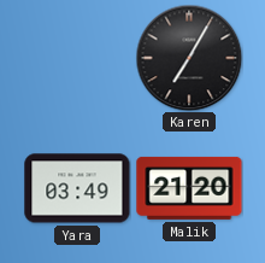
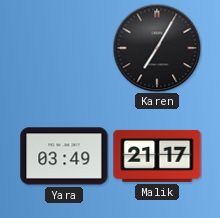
Malik: 21:20 -> 21:17 (157, 156)
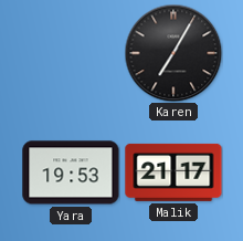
Yara: 03:49 -> 19:53 (71, 172)
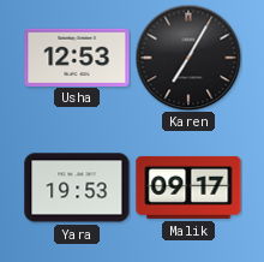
Usha: none -> 12:53 (77, 56)
Malik: 21:17 -> 09:17 (188, 187)
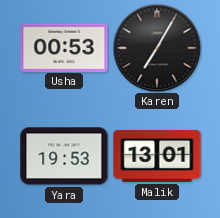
Usha: 12:53 -> 00:53 (64, 47)
Malik: 09:17 -> 13:01 (157, 156)
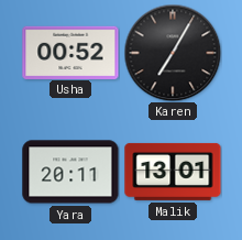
Usha: 00:53 -> 00:52 (70, 52)
Yara: 19:53 -> 20:11 (70, 172)
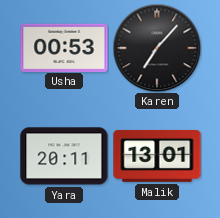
Usha: 00:52 -> 00:53 (64, 47)
Karen: 7:05 -> 7:07 (157, 48)
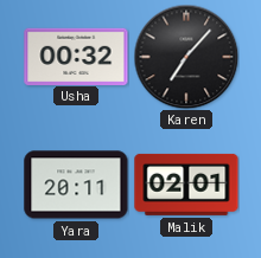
Usha: 00:53 -> 00:32 (76, 56)
Malik: 13:01 -> 02:01 (186, 185)
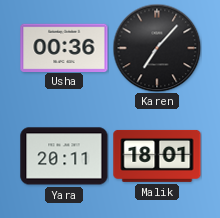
Usha: 00:32 -> 00:36 (64, 47)
Malik: 02:01 -> 18:01 (157, 156)
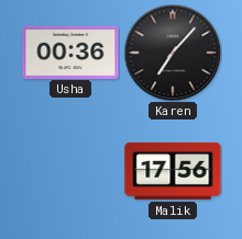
Yara: 20:11 -> none (64, 156)
Malik: 18:01 -> 17:56 (173, 171)
